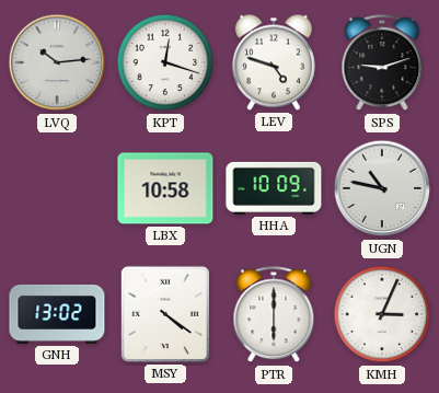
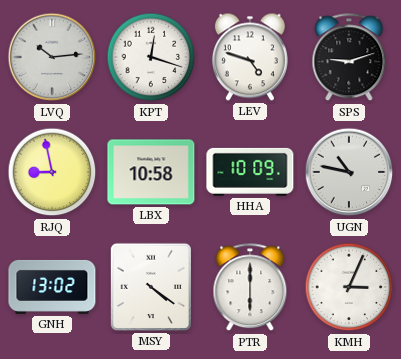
RJQ: none -> 8:58 (52, 172)
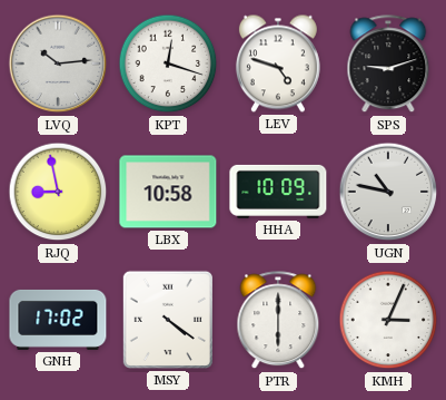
GNH: 13:02 -> 17:02 (58, 320)
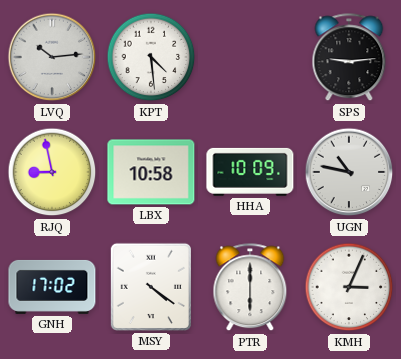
KPT: 12:18 -> 4:29 (151, 57)
LEV: 4:48 -> none (278, 64)
SPS: 9:12 -> 9:14 (349, 58)
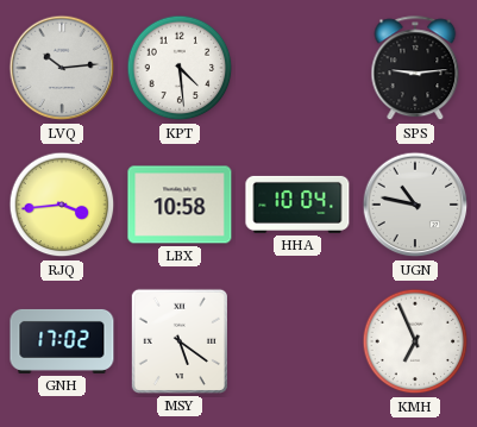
RJQ: 8:58 -> 3:44 (62, 205)
HHA: 10:09 -> 10:04 (297, 205)
MSY: 4:21 -> 5:21 (180, 341)
PTR: 6:00 -> none (250, 288)
KMH: 3:04 -> 6:56 (415, 341)
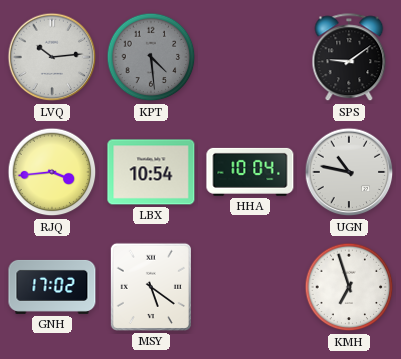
KPT dial: white -> grey (151, 57)
SPS: 9:14 -> 9:09 (349, 58)
LBX: 10:58 -> 10:54 (151, 172)
KMH: 6:56 -> 6:57 (349, 287)
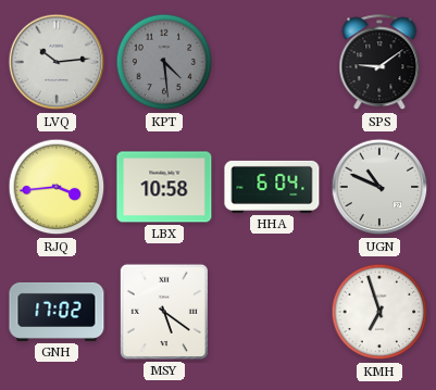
LBX: 10:54 -> 10:58 (164, 187)
HHA: 10:04 -> 6:04 (272, 187)
UGN: 10:47 -> 10:49 (379, 187)
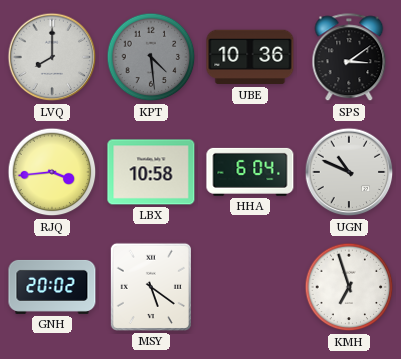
LVQ: 10:14 -> 8:00 (52, 57)
UBE: none -> 10:36 (250, 57)
SPS: 9:09 -> 3:09 (349, 58)
GNH: 17:02 -> 20:02 (52, 287)
